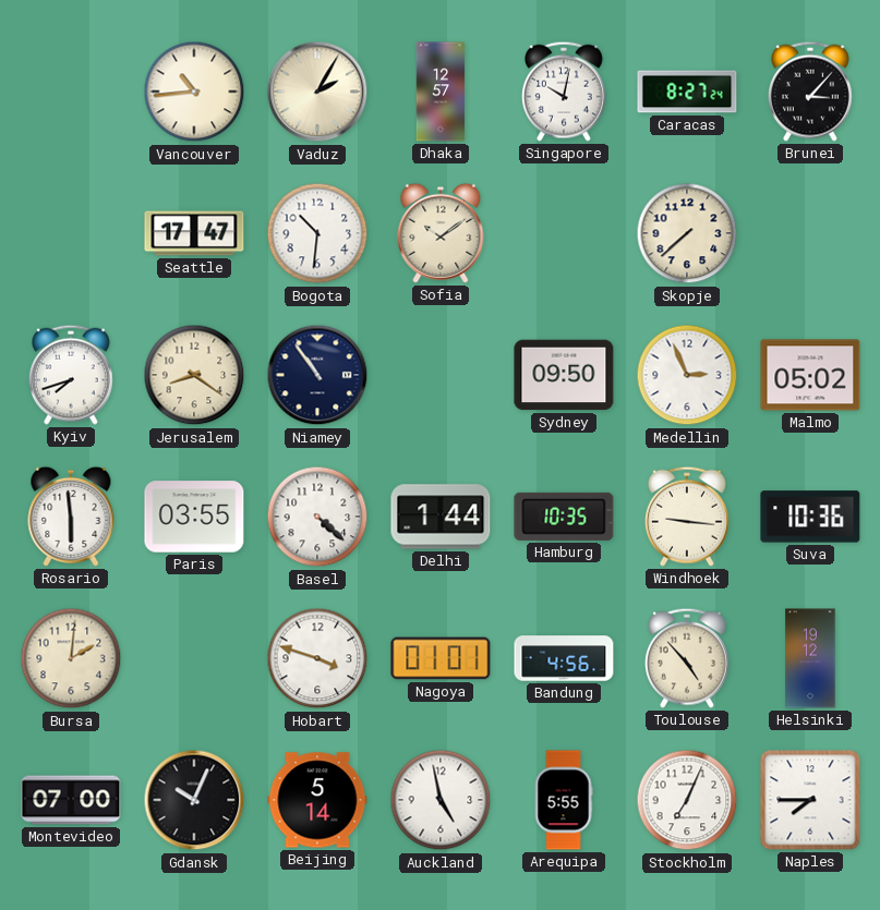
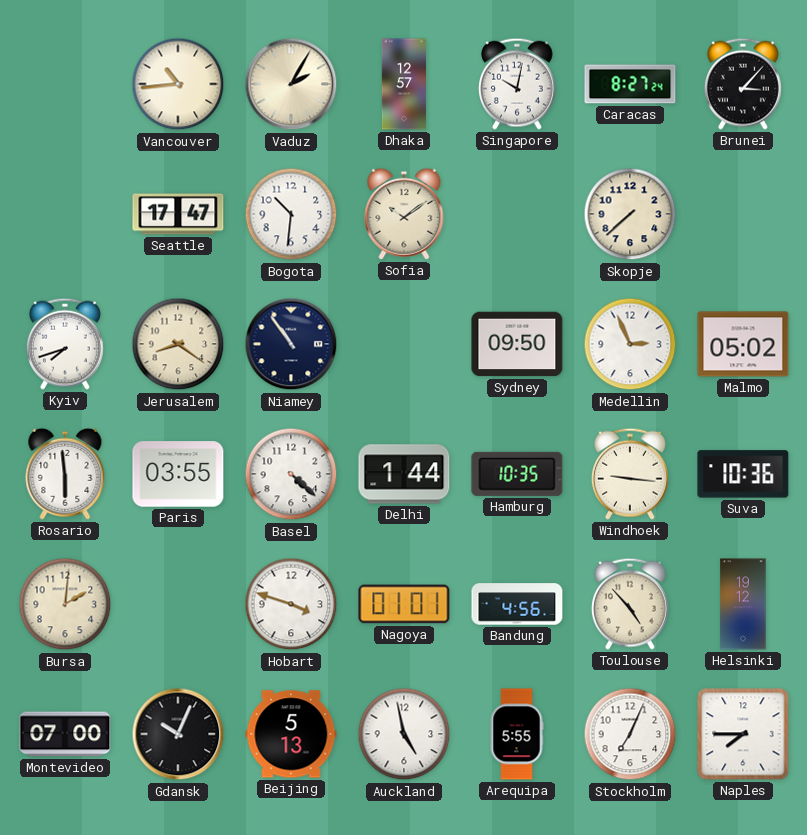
Beijing: 5:14 -> 5:13 (291, 734)
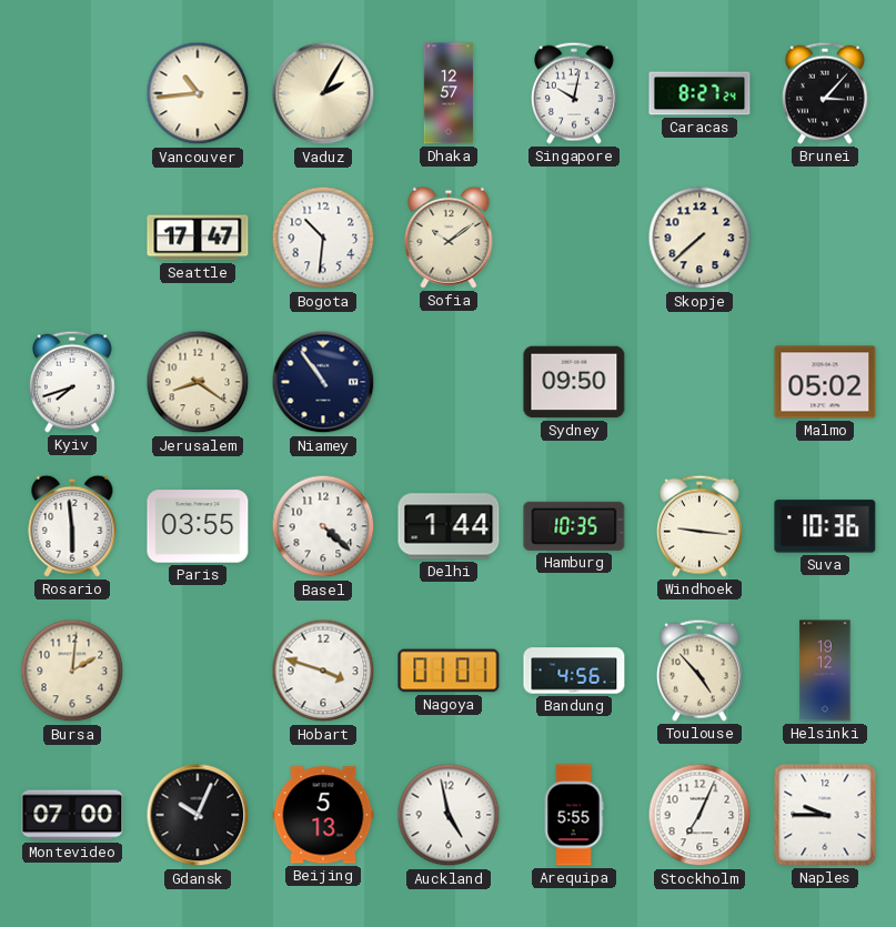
Medellin: 2:56 -> none (630, 344)
Naples: 7:45 -> 9:45 (825, 815)
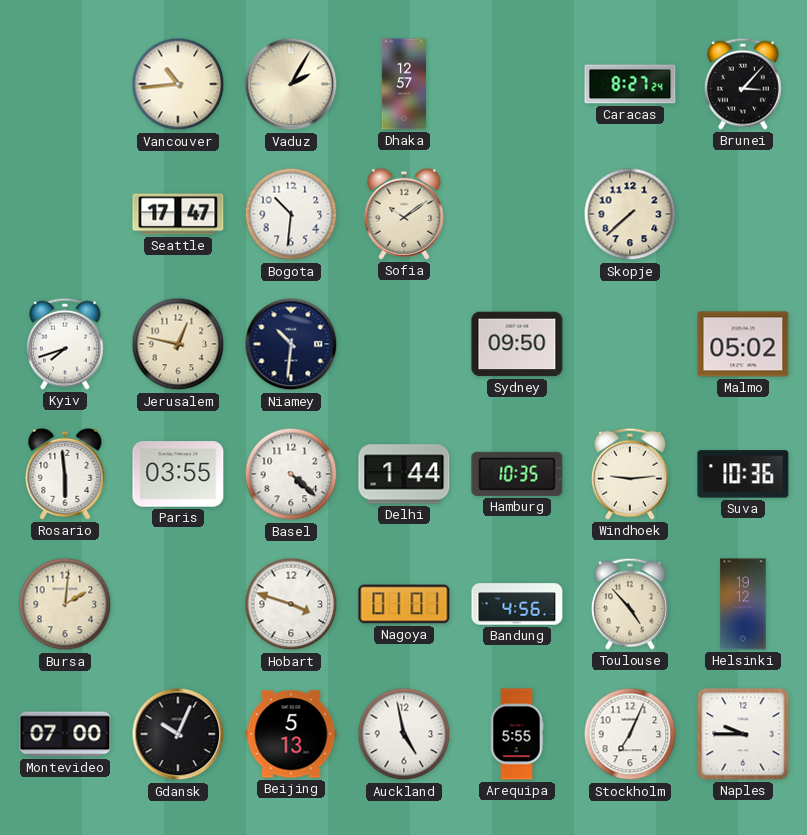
Singapore: 10:02 -> none (574, 93)
Jerusalem: 8:21 -> 12:47 (178, 344)
Niamey: 10:54 -> 10:31 (291, 344)
Windhoek: 9:16 -> 9:14 (630, 474)
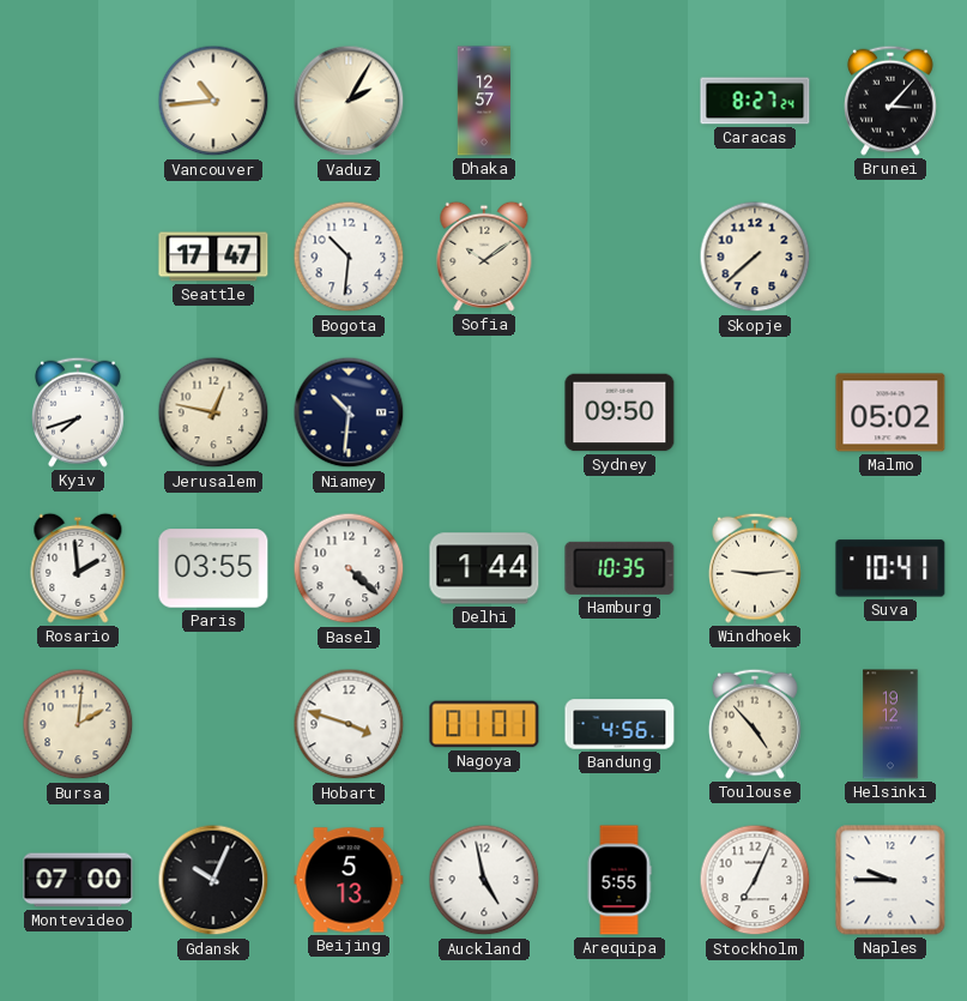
Rosario: 5:59 -> 1:59 (78, 568)
Suva: 10:36 -> 10:41 (890, 568)
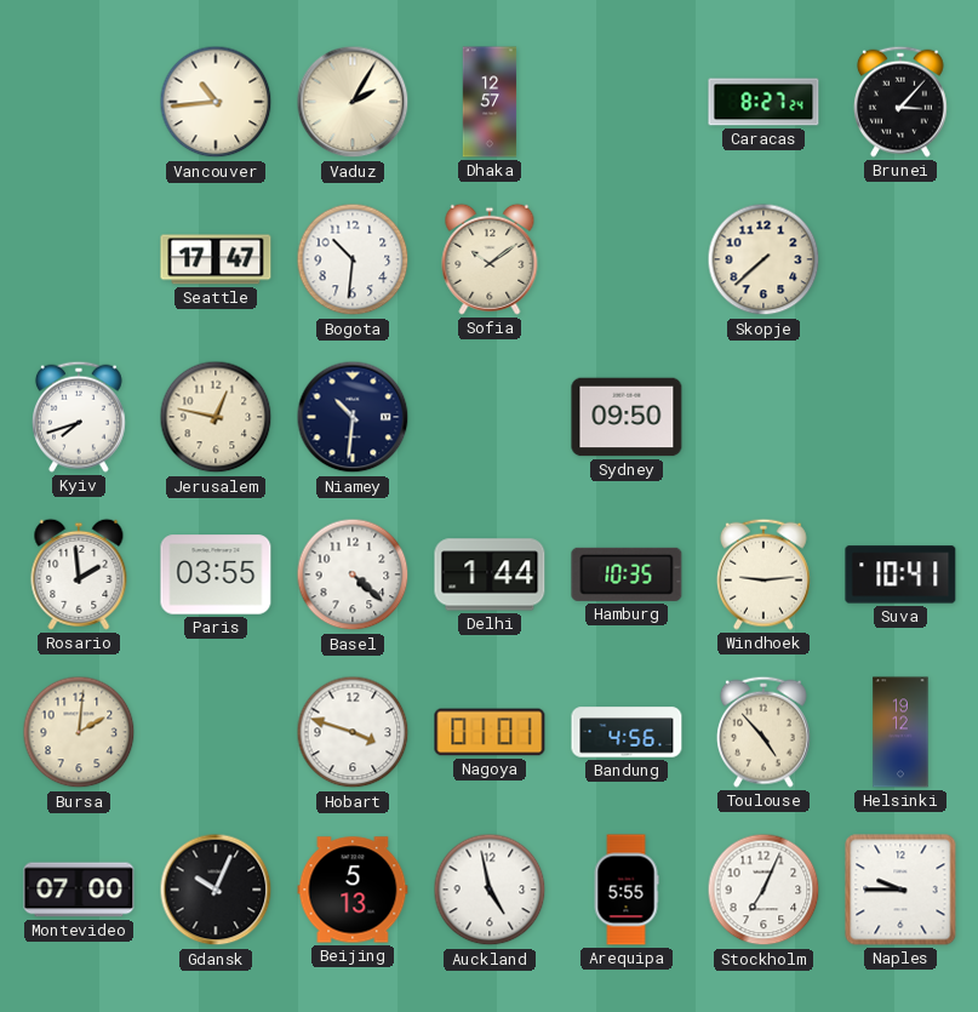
Malmo: 05:02 -> none (890, 412)
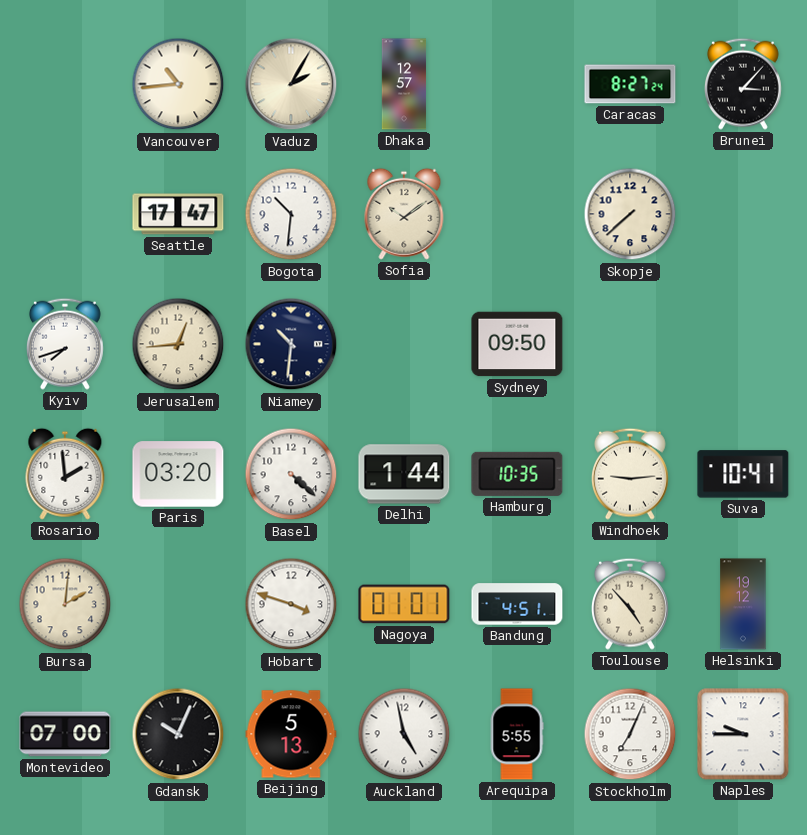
Jerusalem: 12:47 -> 12:44 (178, 344)
Paris: 03:55 -> 03:20 (178, 474)
Bandung: 4:56 -> 4:51 (517, 604)
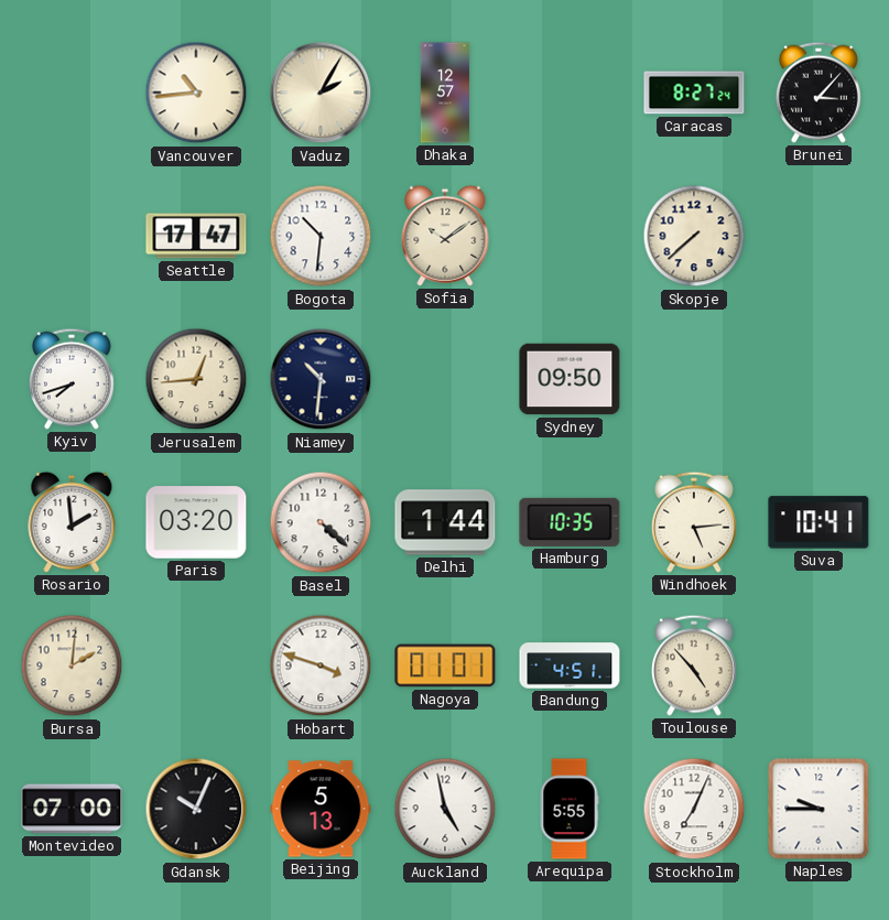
Windhoek: 9:14 -> 5:14 (694, 522)
Helsinki: 19:12 -> none (743, 604)
